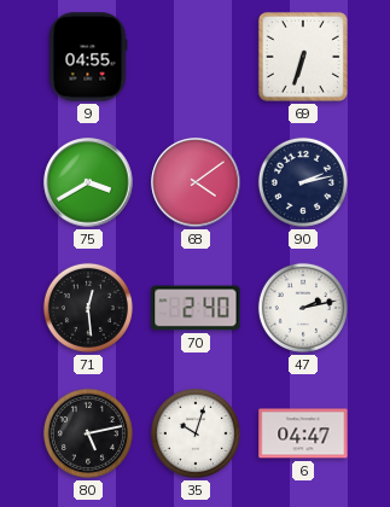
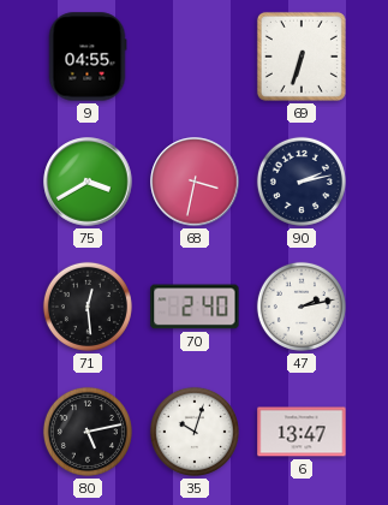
68: 4:09 -> 3:32 (195, 182)
6: 04:47 -> 13:47 (302, 432)
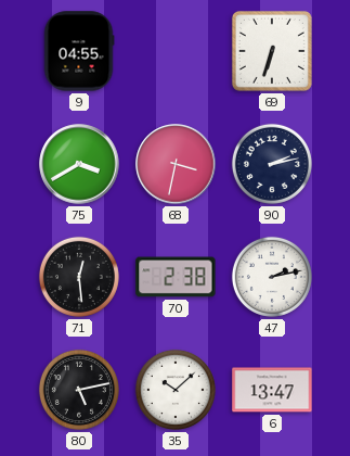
70: 2:40 -> 2:38 (176, 277)
35: 10:03 -> 10:08 (176, 390)
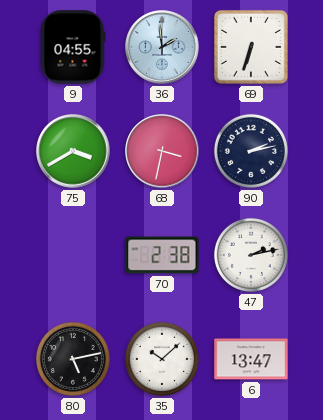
36: none -> 1:59 (162, 47)
71: 12:29 -> none (79, 277)
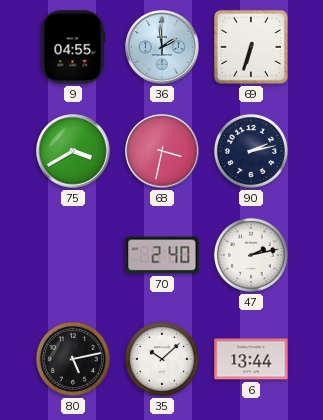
70: 2:38 -> 2:40 (162, 255)
6: 13:47 -> 13:44 (251, 359)
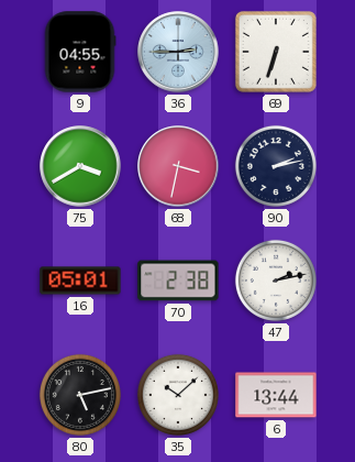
36: 1:59 -> 2:45 (178, 52)
16: none -> 05:01 (80, 280)
70: 2:40 -> 2:38 (178, 280)
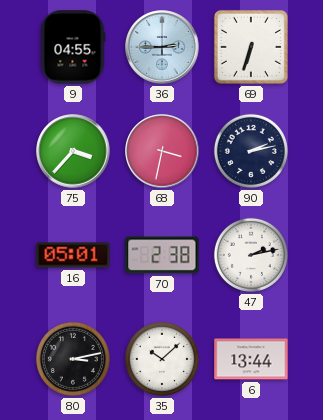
75: 3:40 -> 3:37 (73, 151)
80: 5:13 -> 3:13 (73, 359)
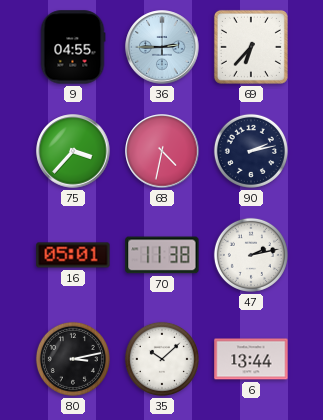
69: 6:33 -> 6:37 (251, 47)
68: 3:32 -> 4:32 (162, 151)
70: 2:38 -> 11:38 (162, 255)
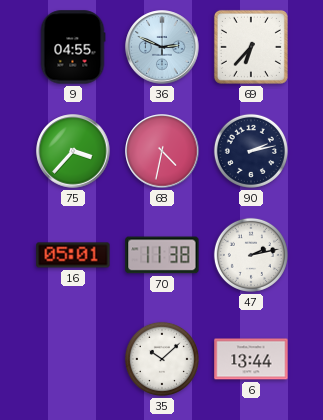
36: 2:45 -> 2:49 (162, 47)
80: 3:13 -> none (73, 359)
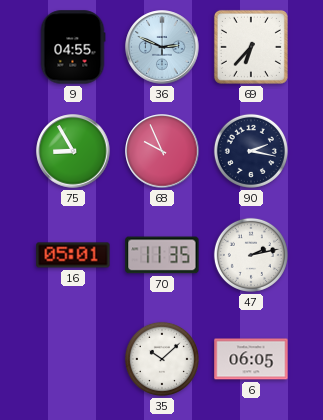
75: 3:37 -> 8:55 (73, 151)
68: 4:32 -> 9:56 (162, 151)
90: 2:13 -> 2:17 (251, 151)
70: 11:38 -> 11:35 (162, 255)
6: 13:44 -> 06:05 (251, 359)
